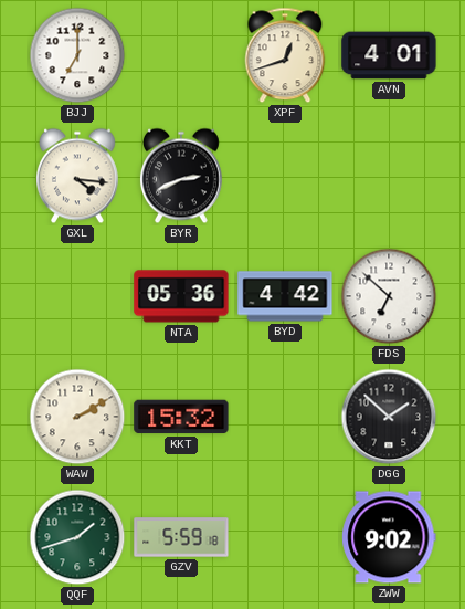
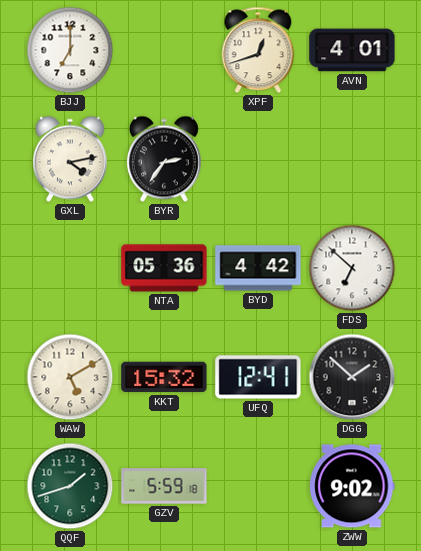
GXL: 4:16 -> 4:13 (70, 159)
BYR: 2:41 -> 2:36 (164, 159)
WAW: 2:10 -> 5:10 (70, 377)
UFQ: none -> 12:41 (258, 377)
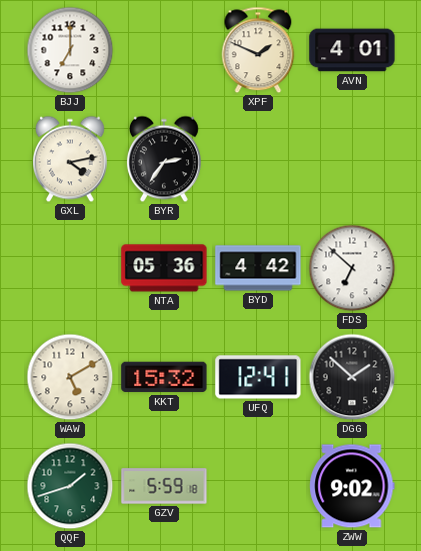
XPF: 12:42 -> 1:49 (258, 50)
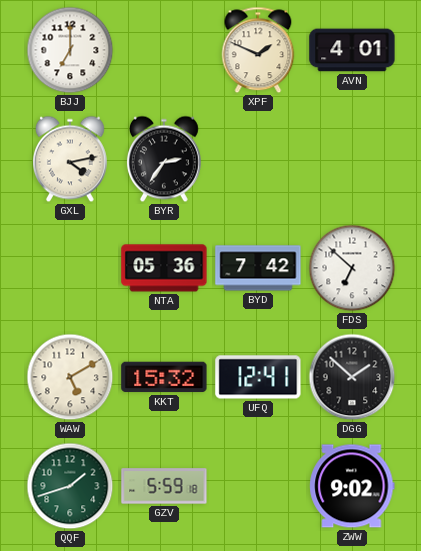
BYD: 4:42 -> 7:42 (258, 268)
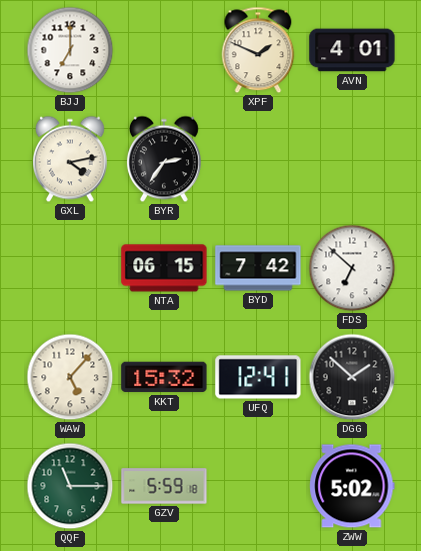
NTA: 05:36 -> 06:15 (164, 268)
WAW: 5:10 -> 5:07 (70, 377)
QQF: 1:42 -> 11:15 (70, 486)
ZWW: 9:02 -> 5:02 (352, 486)
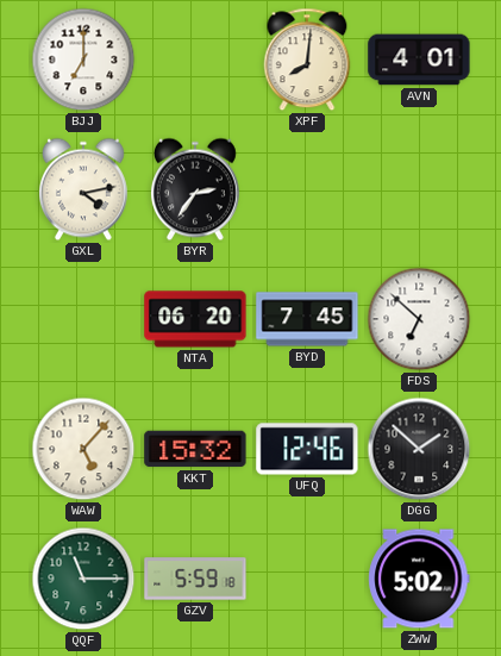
XPF: 1:49 -> 8:01 (307, 60)
NTA: 06:15 -> 06:20 (195, 319)
BYD: 7:42 -> 7:45 (307, 319)
UFQ: 12:41 -> 12:46 (307, 449)
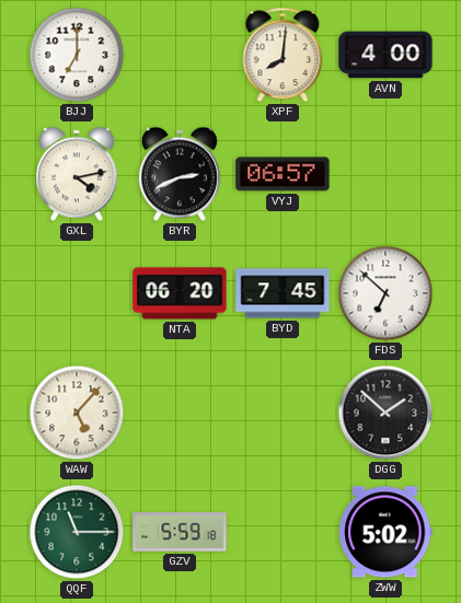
AVN: 4:01 -> 4:00 (385, 55)
BYR: 2:36 -> 2:41 (180, 174)
VYJ: none -> 06:57 (283, 174)
KKT: 15:32 -> none (195, 449)
UFQ: 12:46 -> none (307, 449)
